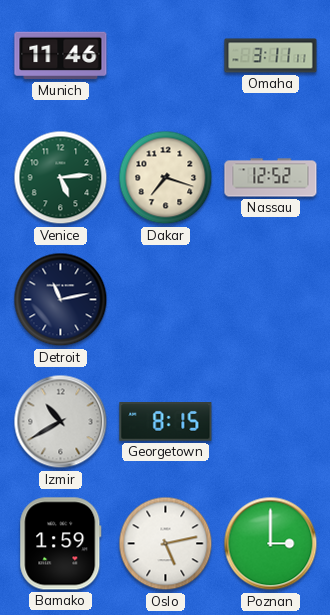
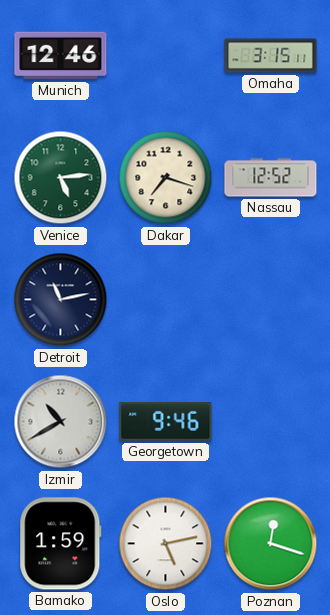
Munich: 11:46 -> 12:46 (61, 56)
Omaha: 3:11 -> 3:15 (271, 56)
Georgetown: 8:15 -> 9:46 (166, 422)
Poznan: 3:00 -> 12:18 (271, 544)
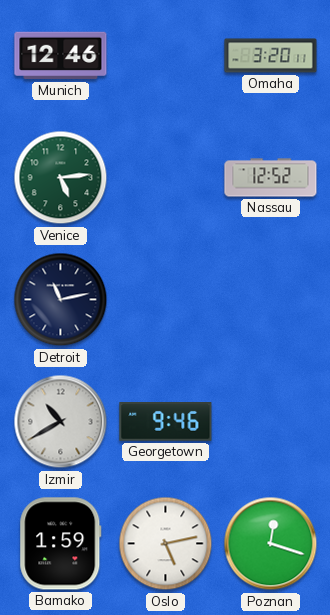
Omaha: 3:15 -> 3:20 (271, 56)
Dakar: 7:18 -> none (166, 178)
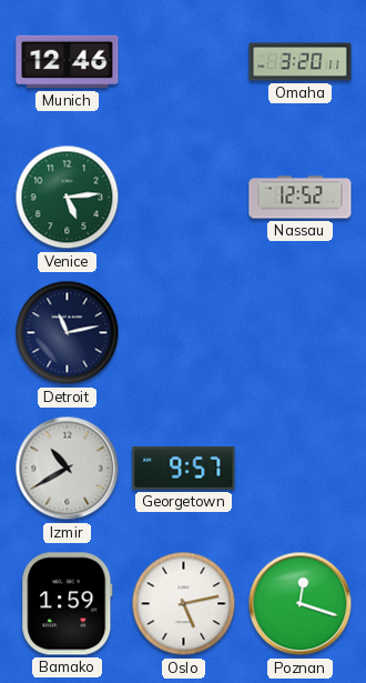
Georgetown: 9:46 -> 9:57 (184, 469)
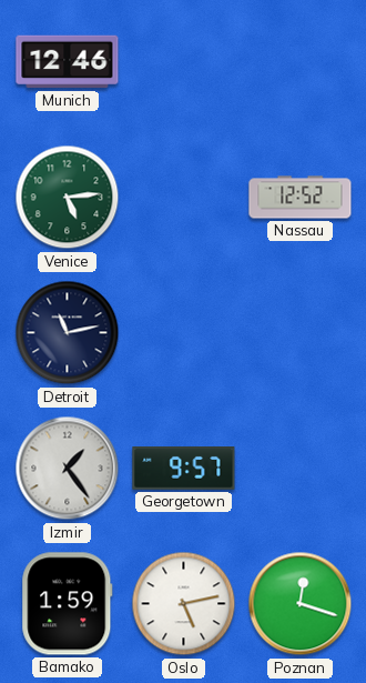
Omaha: 3:20 -> none (301, 62)
Izmir: 10:40 -> 1:24 (68, 469)
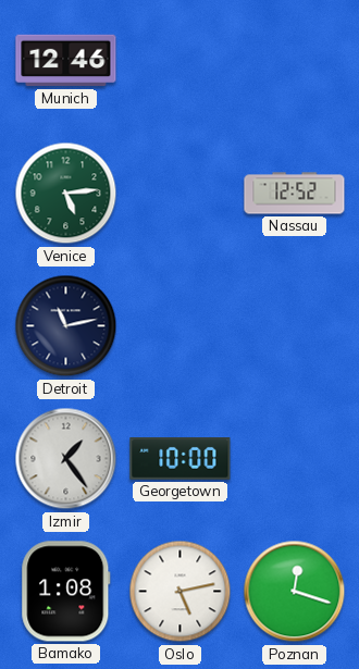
Georgetown: 9:57 -> 10:00 (181, 459)
Bamako: 1:59 -> 1:08 (66, 592)
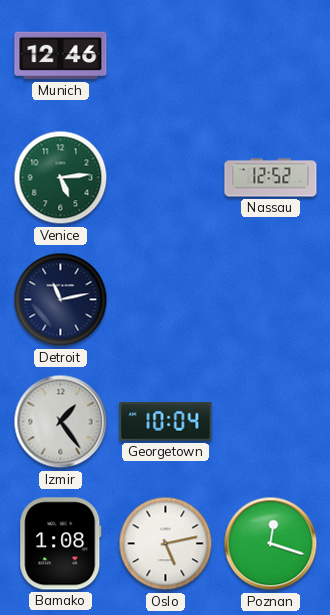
Georgetown: 10:00 -> 10:04 (166, 422)
